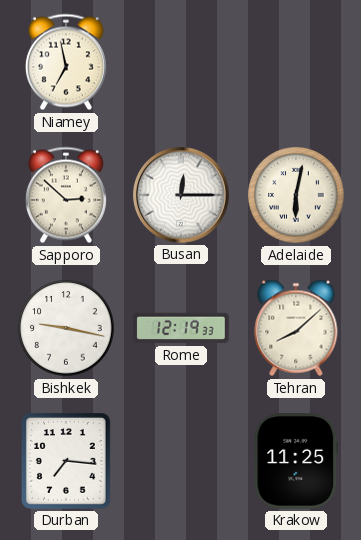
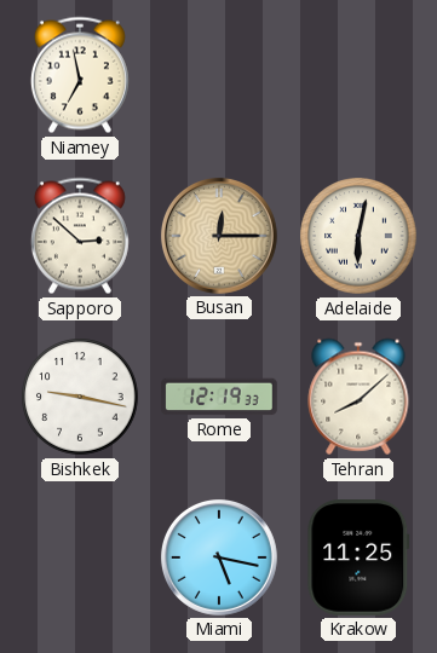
Busan dial: white -> champagne (219, 236)
Durban: 7:16 -> none (66, 461)
Miami: none -> 5:17 (219, 557)
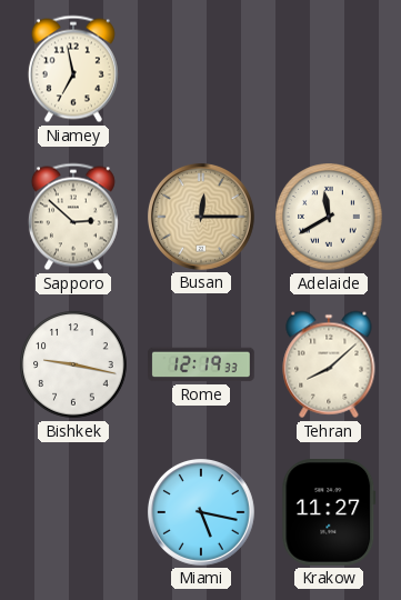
Adelaide: 6:02 -> 11:40 (329, 217)
Krakow: 11:25 -> 11:27 (329, 513)
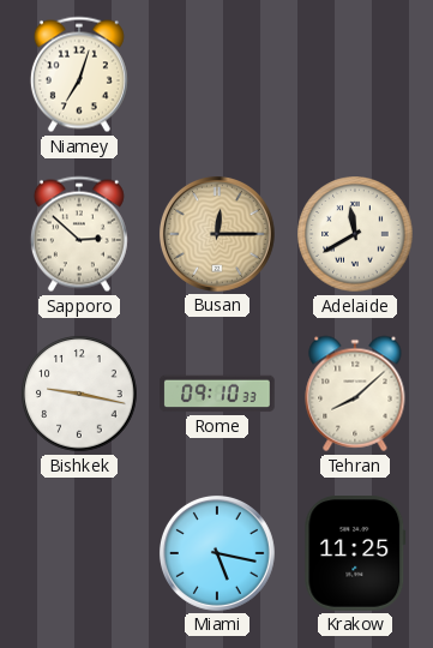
Niamey: 6:58 -> 7:03 (79, 74)
Rome: 12:19 -> 09:10 (217, 394)
Krakow: 11:27 -> 11:25 (355, 554)
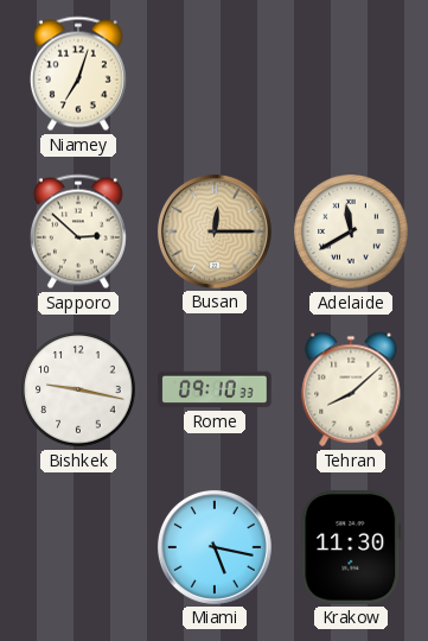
Krakow: 11:25 -> 11:30 (351, 548)
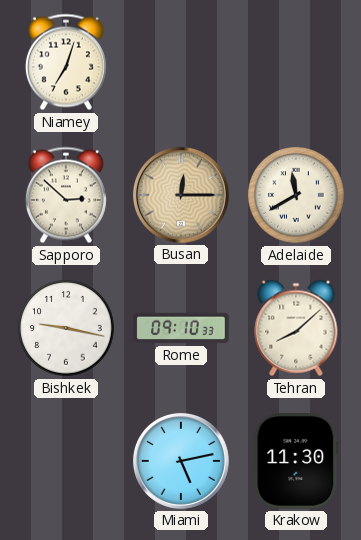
Miami: 5:17 -> 5:13 (181, 461)
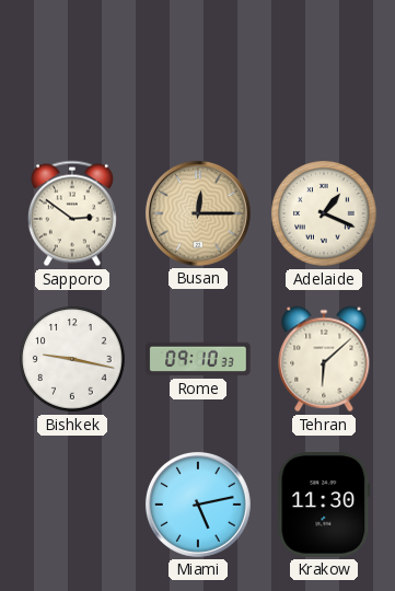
Niamey: 7:03 -> none (66, 62)
Sapporo: 2:52 -> 2:51 (72, 213)
Adelaide: 11:40 -> 1:19 (324, 213)
Tehran: 8:08 -> 6:08 (324, 359)
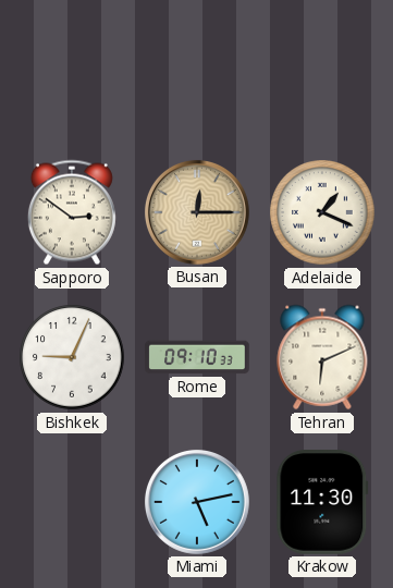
Bishkek: 9:17 -> 9:04 (72, 357)
Tehran: 6:08 -> 6:11 (322, 357)
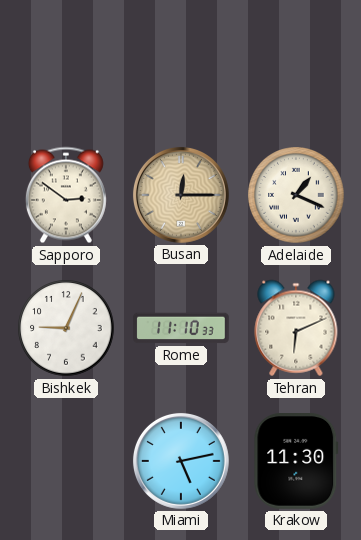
Rome: 09:10 -> 11:10 (181, 328)
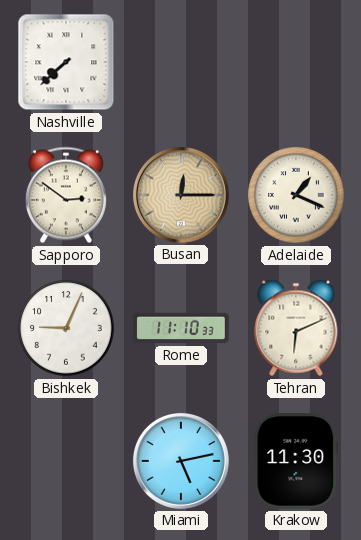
Nashville: none -> 7:38 (66, 62)
